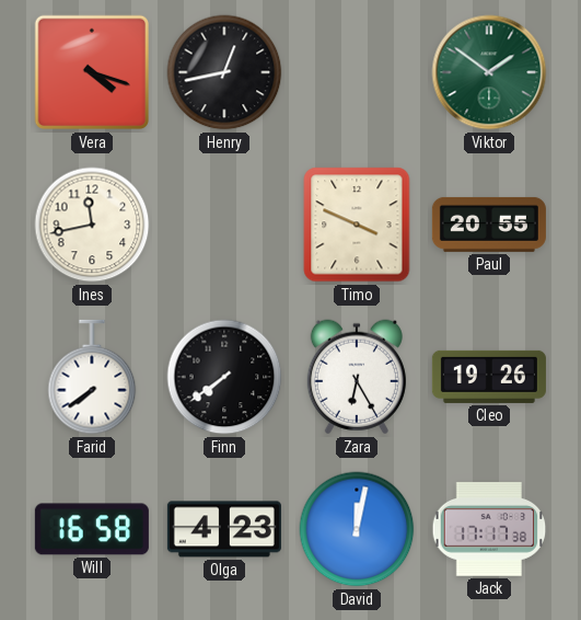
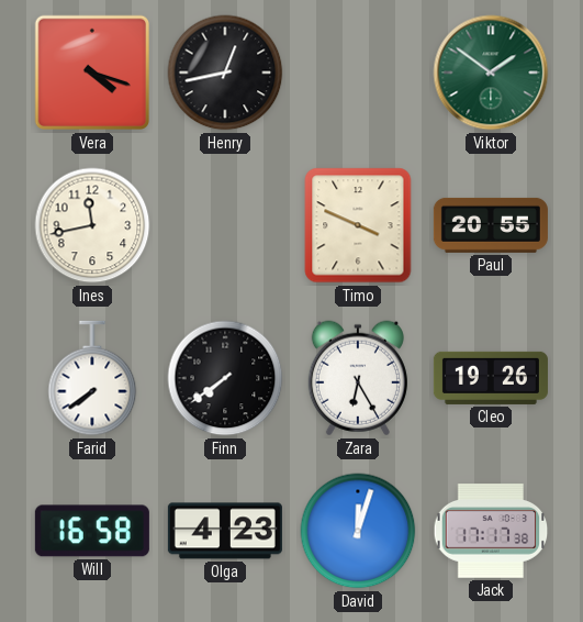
David: 12:02 -> 12:03 (358, 531)
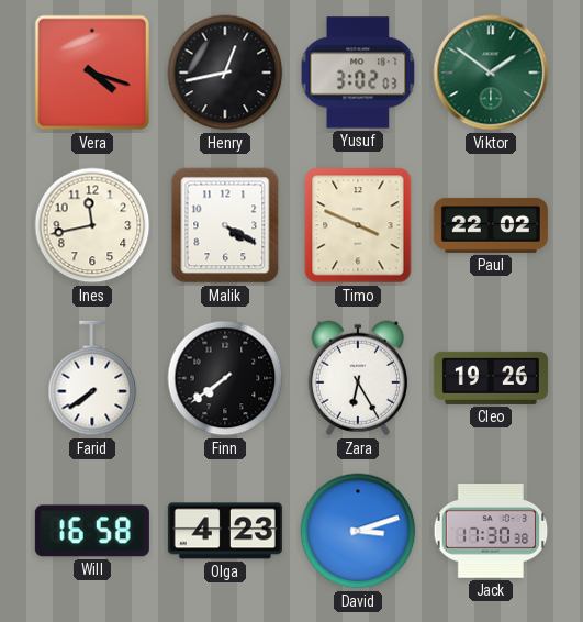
Yusuf: none -> 3:02 (358, 73)
Malik: none -> 4:20 (225, 225)
Paul: 20:55 -> 22:02 (491, 225)
David: 12:03 -> 3:12 (358, 531)
Jack: 17:17 -> 17:30 (491, 531)
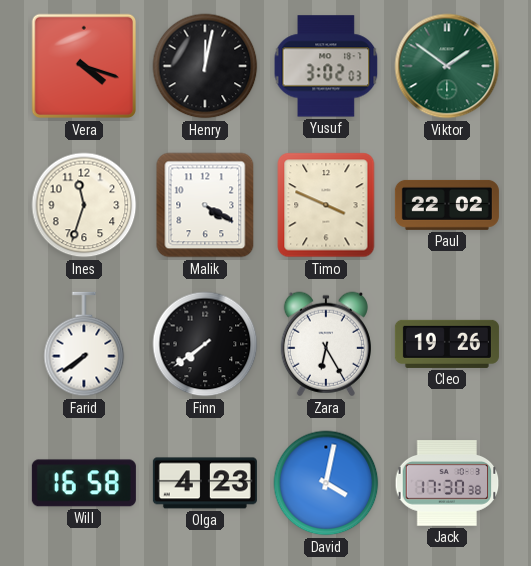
Henry: 12:43 -> 12:02 (205, 66)
Ines: 11:43 -> 11:33 (84, 205)
David: 3:12 -> 4:02 (326, 483)
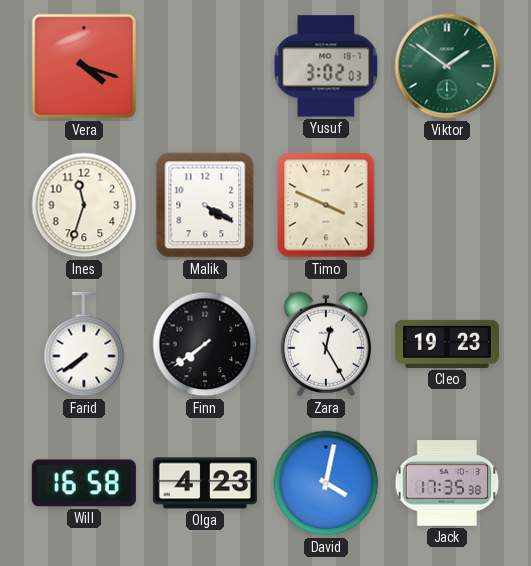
Henry: 12:02 -> none (205, 66)
Paul: 22:02 -> none (447, 205)
Zara: 6:25 -> 12:25 (326, 344)
Cleo: 19:26 -> 19:23 (447, 344)
Jack: 17:30 -> 17:35 (447, 483)
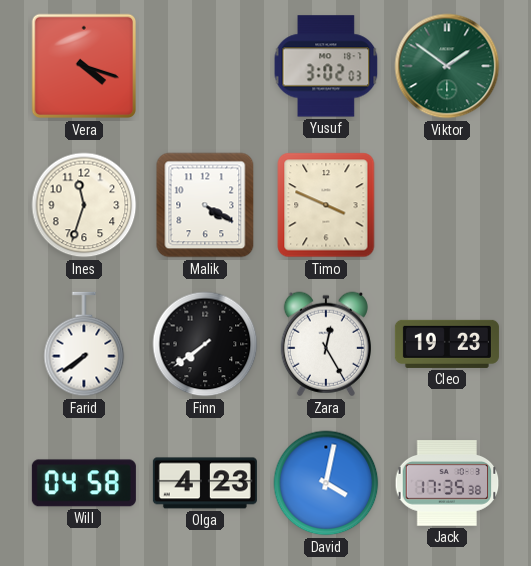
Will: 16:58 -> 04:58 (84, 483)
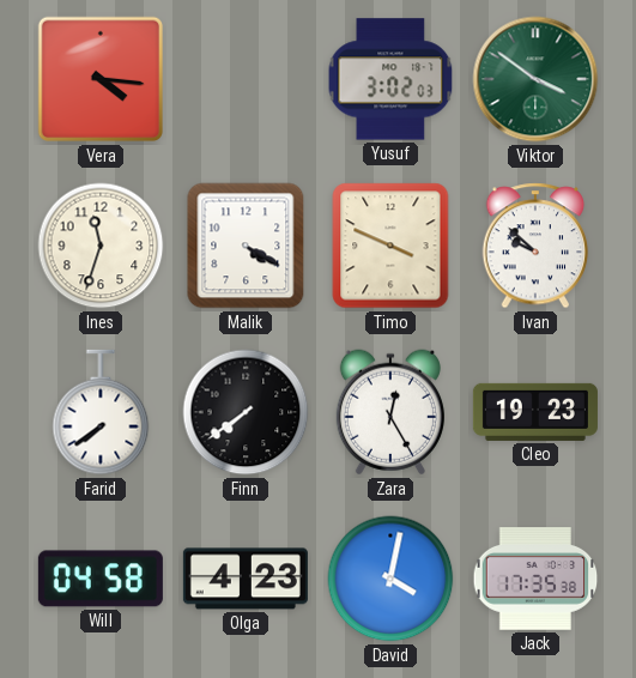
Vera: 4:18 -> 4:16 (101, 79)
Viktor: 1:51 -> 3:51 (535, 79)
Ivan: none -> 9:52 (535, 246)
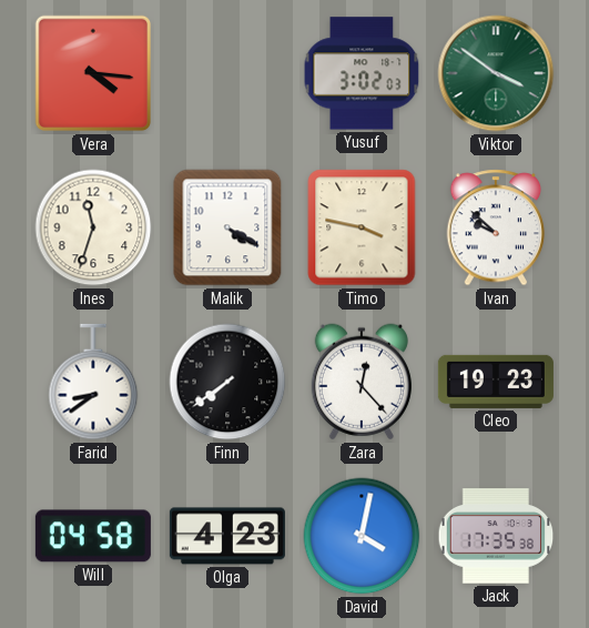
Timo: 3:49 -> 3:47 (362, 227)
Farid: 7:39 -> 8:39 (93, 382)
Zara: 12:25 -> 12:23 (362, 382)
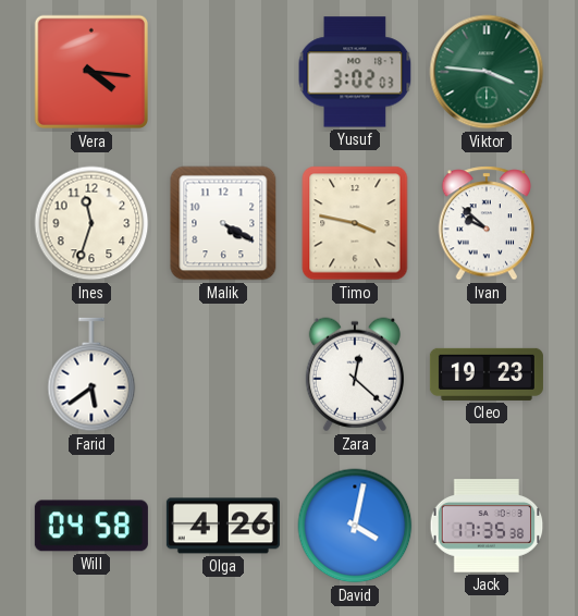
Viktor: 3:51 -> 3:46 (487, 72)
Farid: 8:39 -> 5:39 (91, 374)
Finn: 7:39 -> none (227, 382)
Zara: 12:23 -> 12:22 (355, 374)
Olga: 4:23 -> 4:26 (223, 526)
